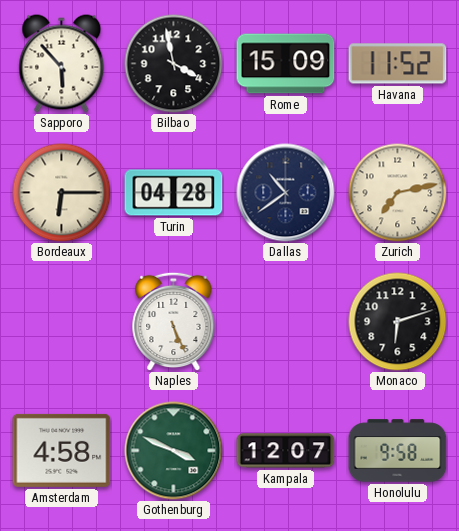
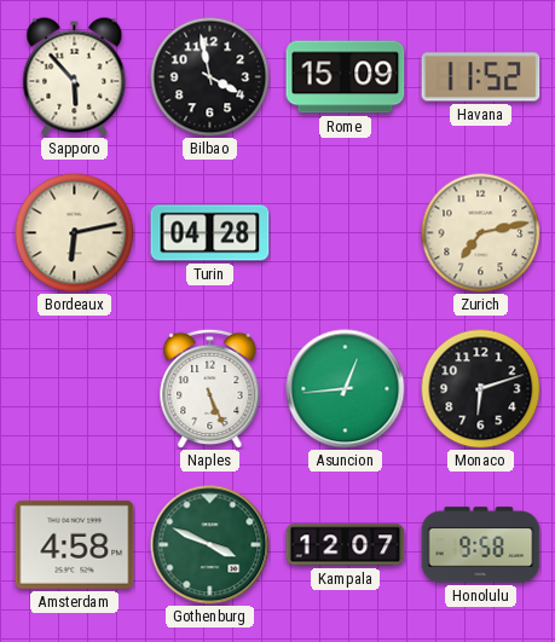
Bordeaux: 6:15 -> 6:13 (75, 233)
Dallas: 10:39 -> none (286, 193)
Asuncion: none -> 12:44 (346, 389)
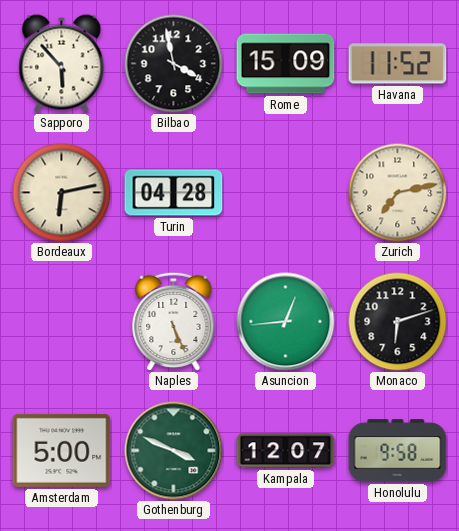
Amsterdam: 4:58 -> 5:00 (62, 450)
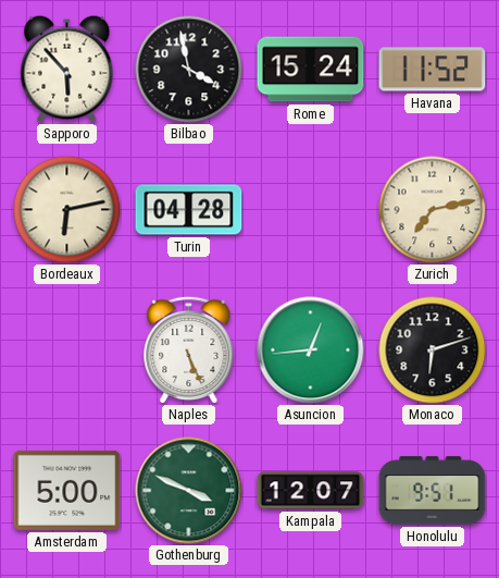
Rome: 15:09 -> 15:24 (311, 70)
Honolulu: 9:58 -> 9:51 (433, 491)
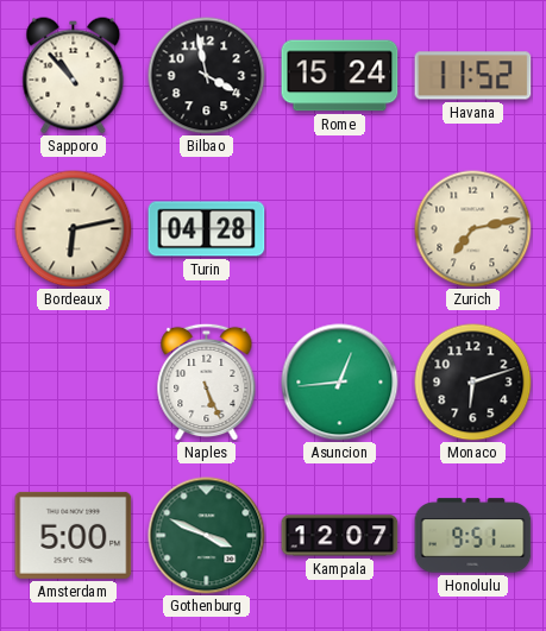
Sapporo: 5:53 -> 10:53 (74, 76)
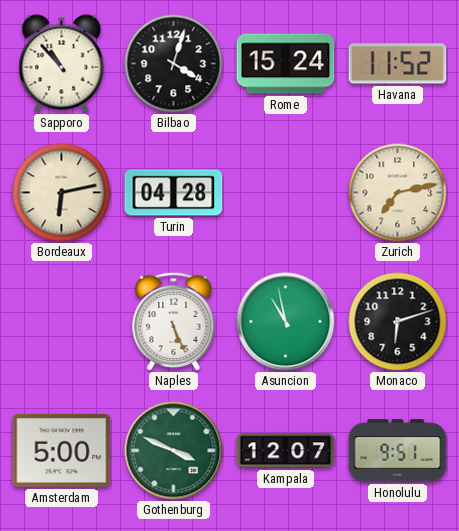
Bilbao: 3:58 -> 4:03 (174, 64)
Asuncion: 12:44 -> 10:58 (286, 322)
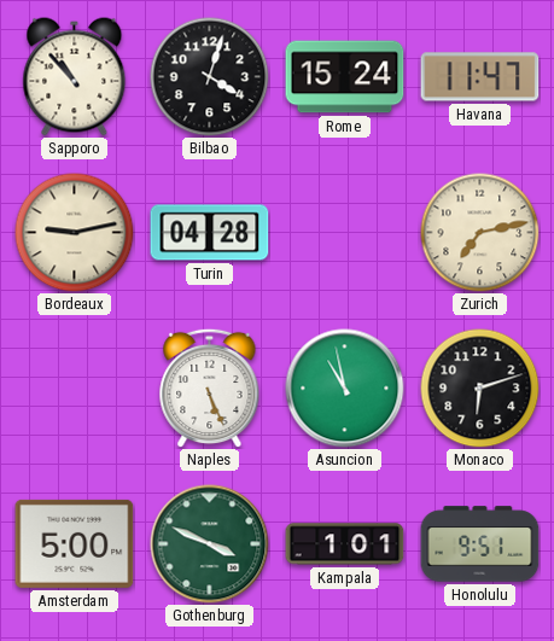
Havana: 11:52 -> 11:47 (480, 77)
Bordeaux: 6:13 -> 9:13 (75, 233)
Kampala: 12:07 -> 1:01 (345, 544)
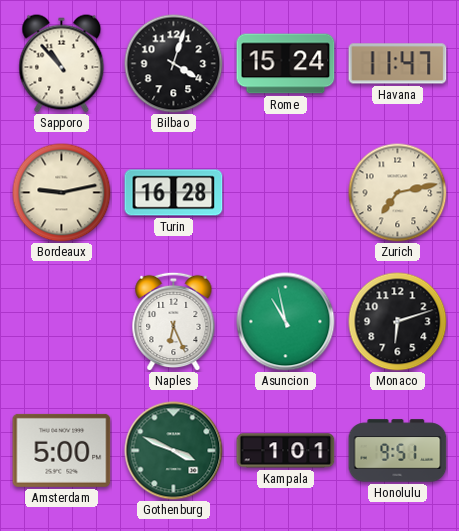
Turin: 04:28 -> 16:28 (174, 193)
Naples: 5:26 -> 6:26 (174, 321)
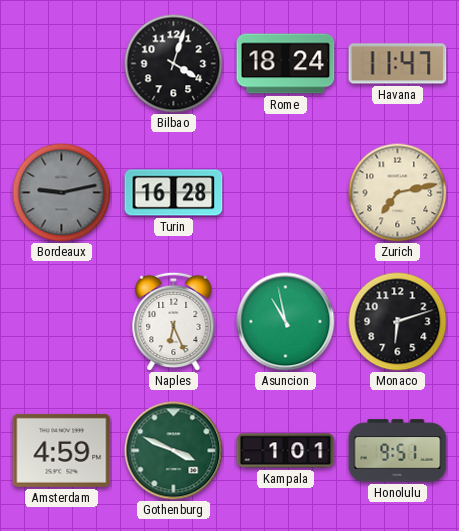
Sapporo: 10:53 -> none (62, 64)
Rome: 15:24 -> 18:24 (286, 64)
Bordeaux dial: cream -> grey (62, 193)
Amsterdam: 5:00 -> 4:59 (62, 450)
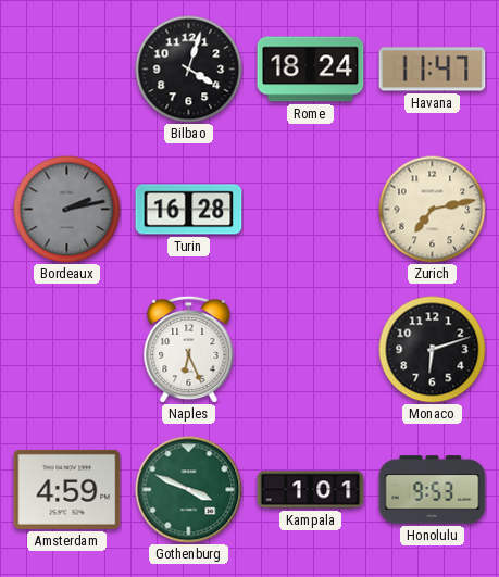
Bordeaux: 9:13 -> 2:13 (67, 210)
Asuncion: 10:58 -> none (286, 322)
Honolulu: 9:51 -> 9:53 (433, 490)
